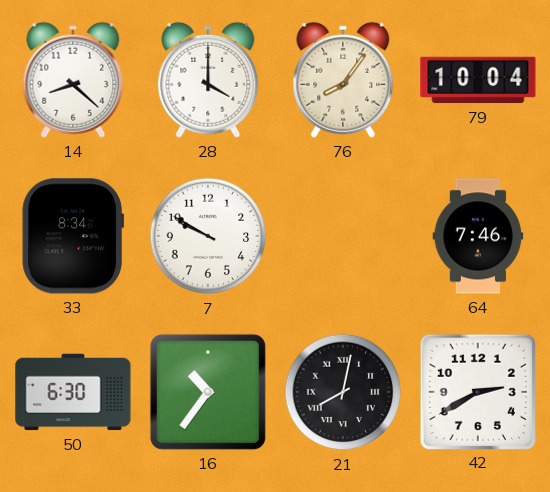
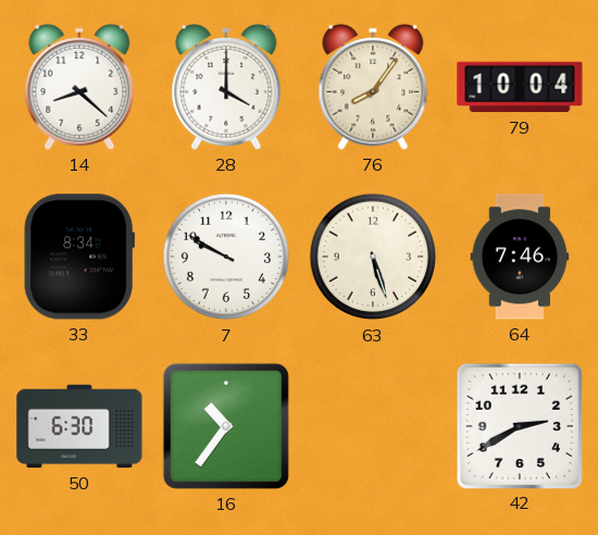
63: none -> 5:27 (373, 257)
21: 8:02 -> none (343, 392)
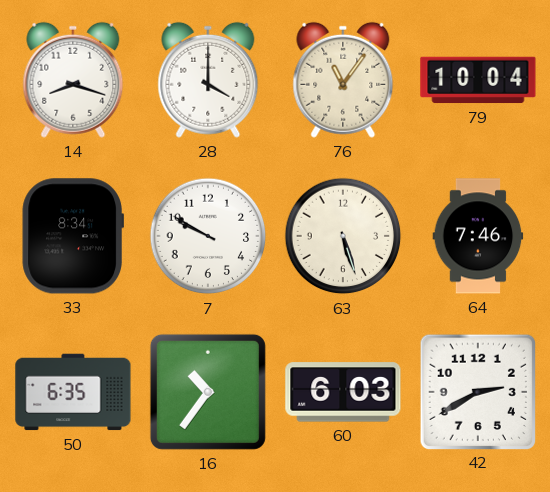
14: 8:22 -> 8:18 (73, 80)
76: 8:06 -> 11:06 (343, 80)
50: 6:30 -> 6:35 (73, 392)
60: none -> 6:03 (343, 392)
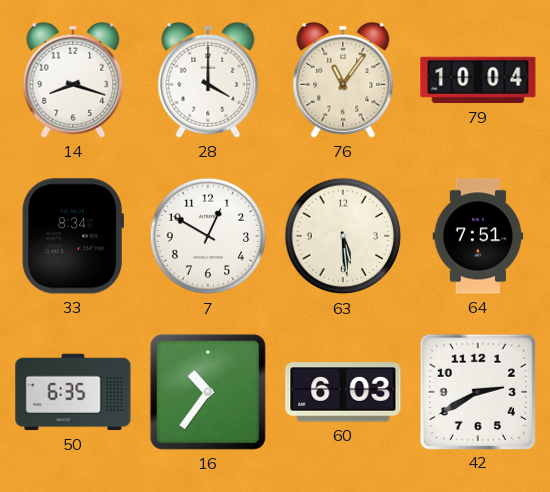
7: 9:50 -> 12:50 (208, 236)
63: 5:27 -> 5:29 (343, 236)
64: 7:46 -> 7:51 (478, 236)
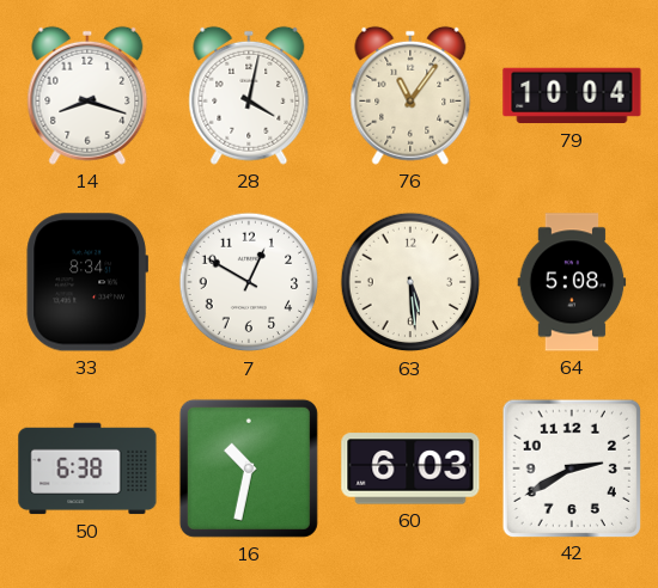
28: 4:00 -> 4:02 (249, 96)
64: 7:51 -> 5:08 (572, 282)
50: 6:35 -> 6:38 (87, 468)
16: 10:36 -> 10:32 (249, 468)
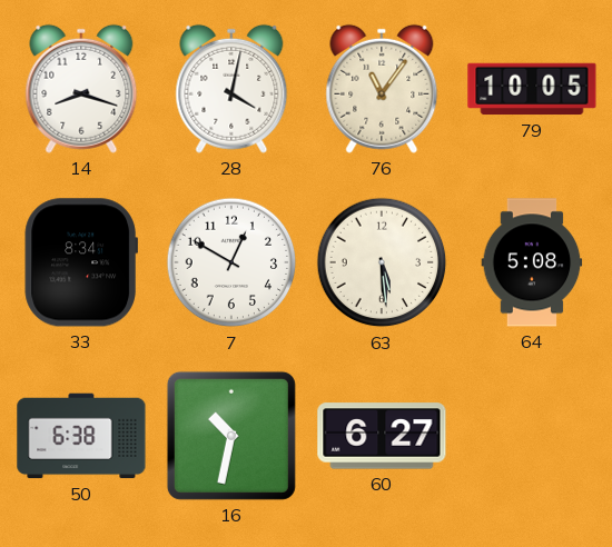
79: 10:04 -> 10:05 (532, 89)
60: 6:03 -> 6:27 (382, 436)
42: 2:40 -> none (571, 467)
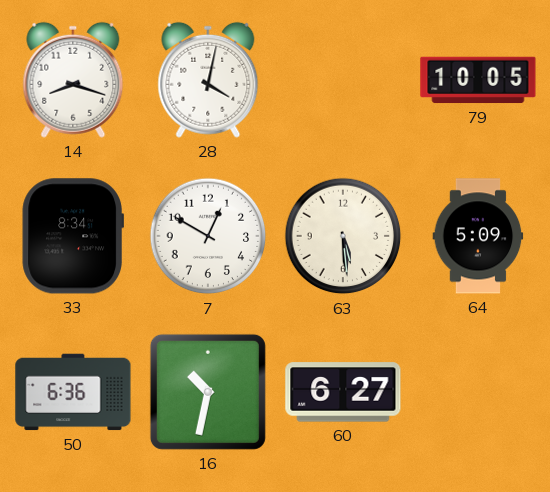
76: 11:06 -> none (382, 89)
64: 5:08 -> 5:09 (478, 236)
50: 6:38 -> 6:36 (73, 392)
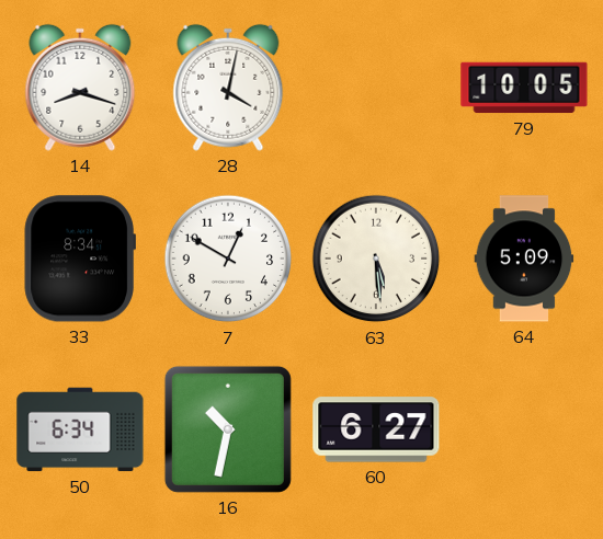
50: 6:36 -> 6:34 (80, 429)
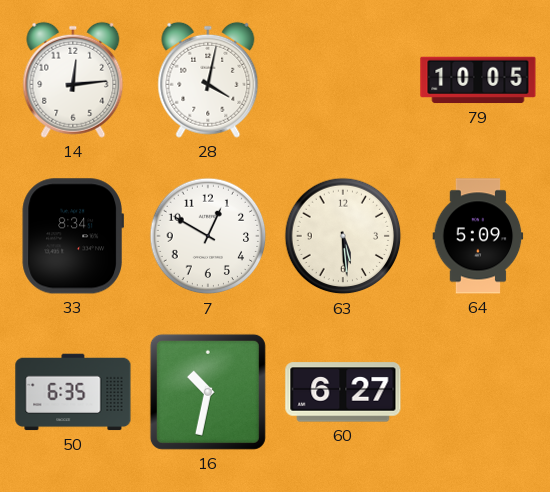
14: 8:18 -> 12:14 (73, 80)
50: 6:34 -> 6:35 (73, 392)
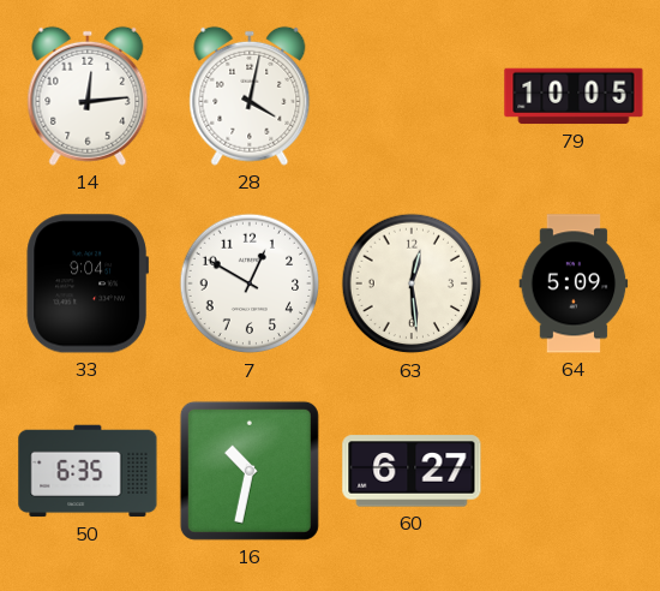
33: 8:34 -> 9:04 (86, 283)
63: 5:29 -> 12:29 (412, 283)
